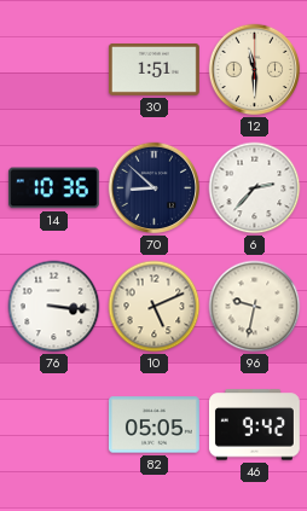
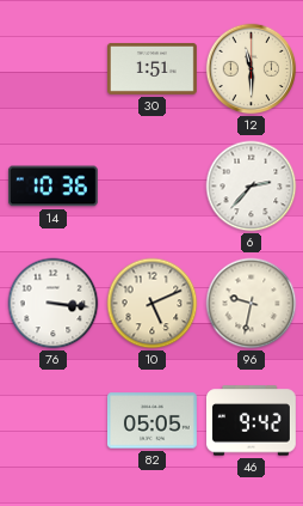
70: 8:52 -> none (155, 188)
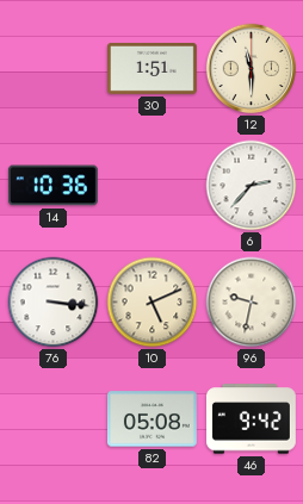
82: 05:05 -> 05:08 (151, 419)
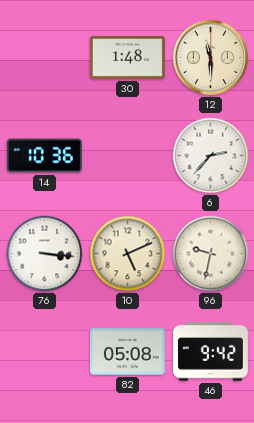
30: 1:51 -> 1:48 (127, 57)
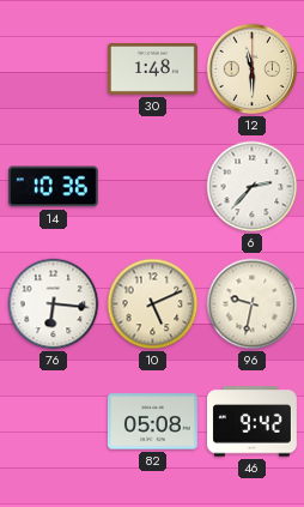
76: 3:16 -> 6:16 (54, 304)
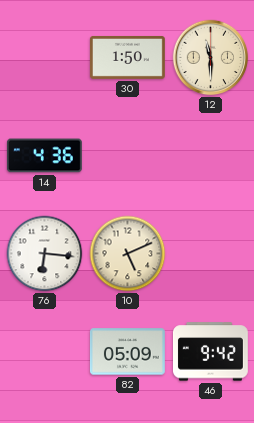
30: 1:48 -> 1:50 (127, 57)
14: 10:36 -> 4:36 (44, 156)
6: 2:37 -> none (253, 187)
96: 9:32 -> none (253, 304)
82: 05:08 -> 05:09 (127, 352)
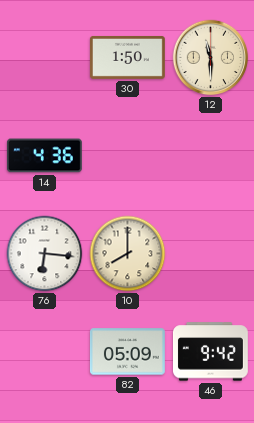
10: 5:11 -> 8:00 (128, 254)
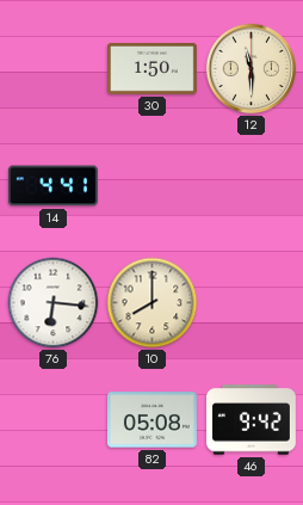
14: 4:36 -> 4:41 (52, 186)
82: 05:09 -> 05:08 (151, 420)
